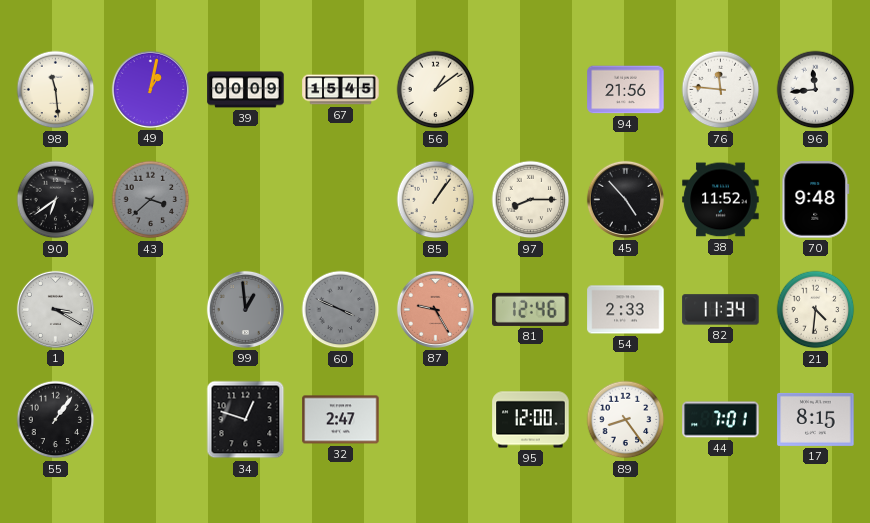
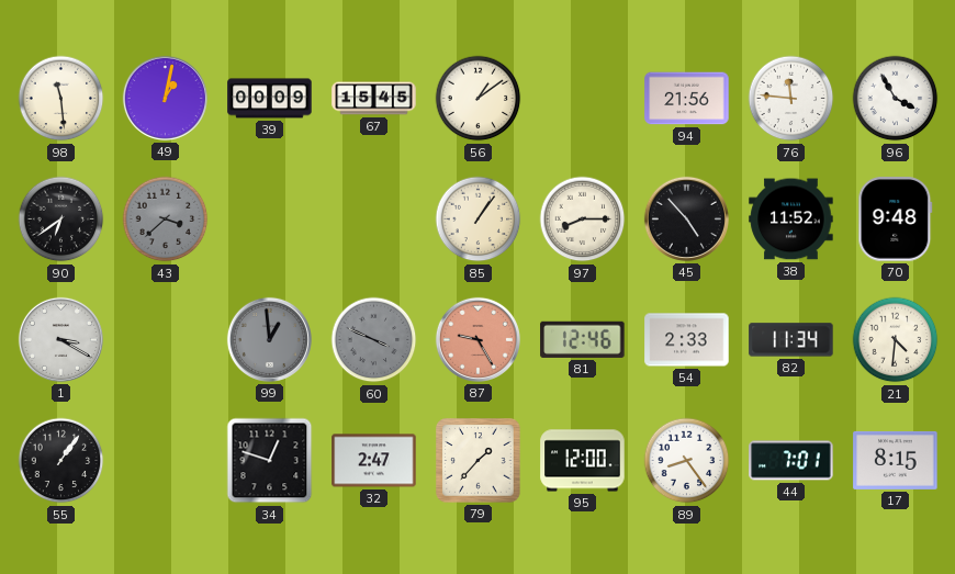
96: 11:44 -> 3:55 (896, 99)
79: none -> 1:37 (479, 461)
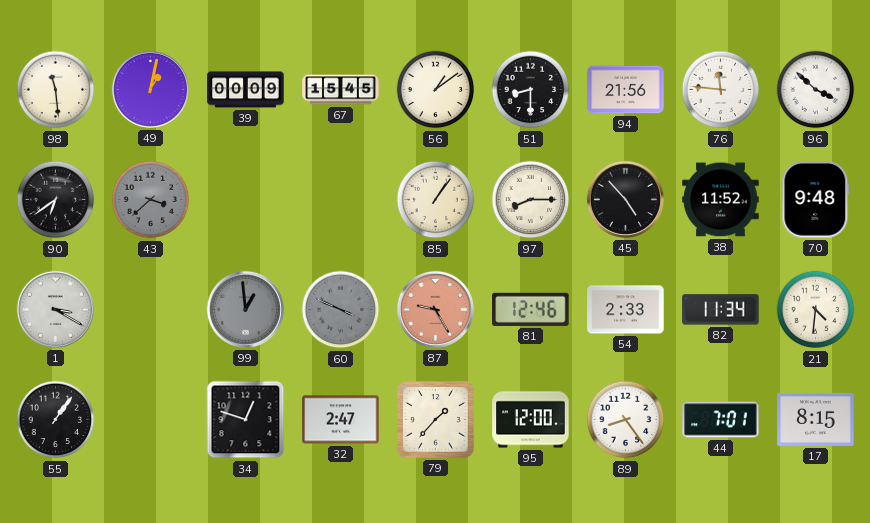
51: none -> 8:30 (531, 90)
96: 3:55 -> 3:52 (816, 90)
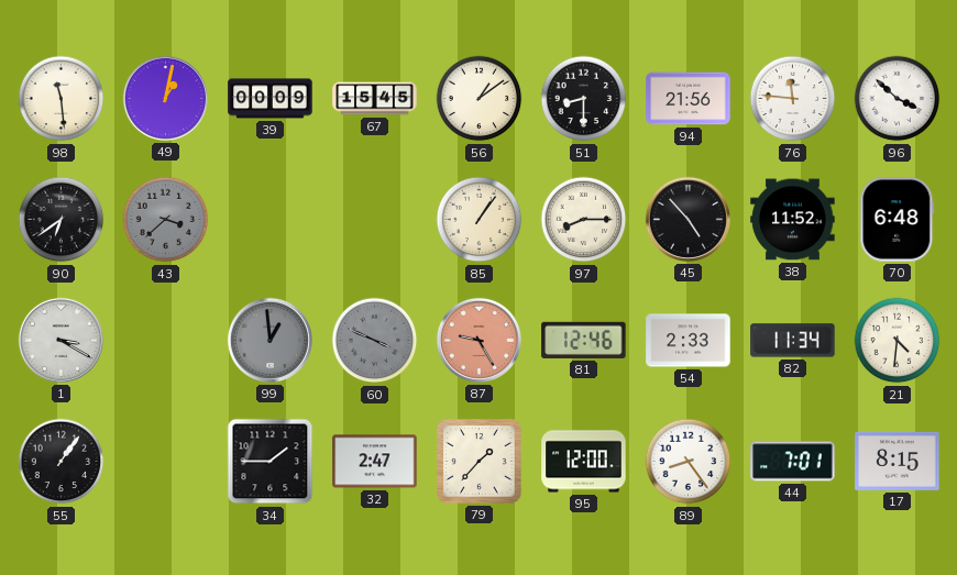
70: 9:48 -> 6:48 (898, 220)
34: 12:48 -> 1:45 (271, 462)
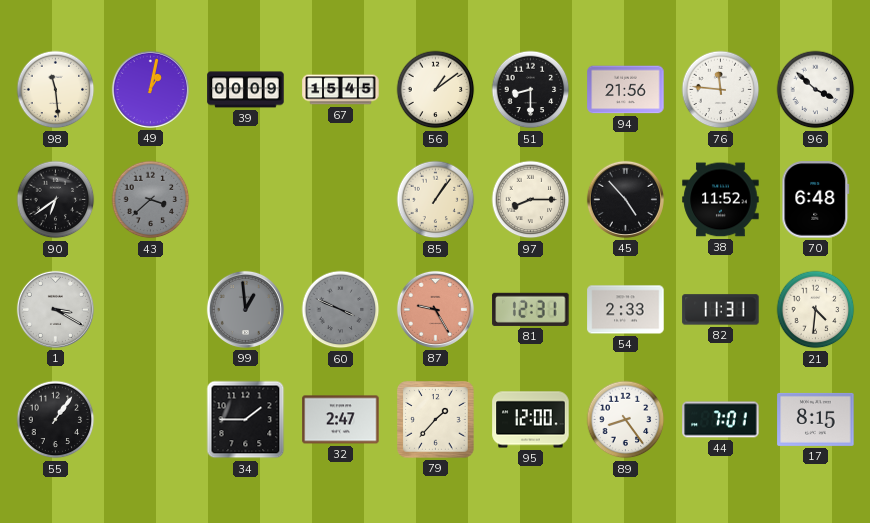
81: 12:46 -> 12:31 (531, 309)
82: 11:34 -> 11:31 (721, 310)
